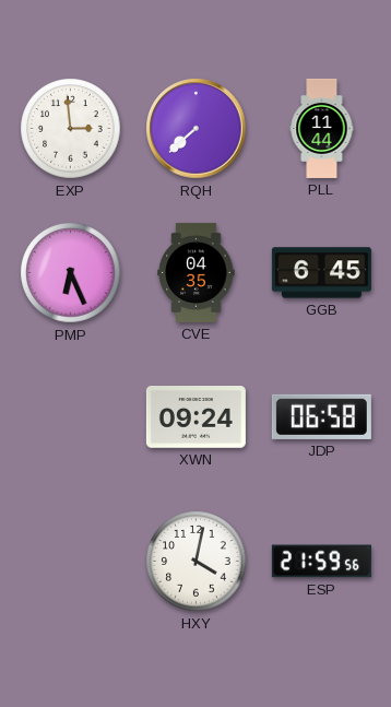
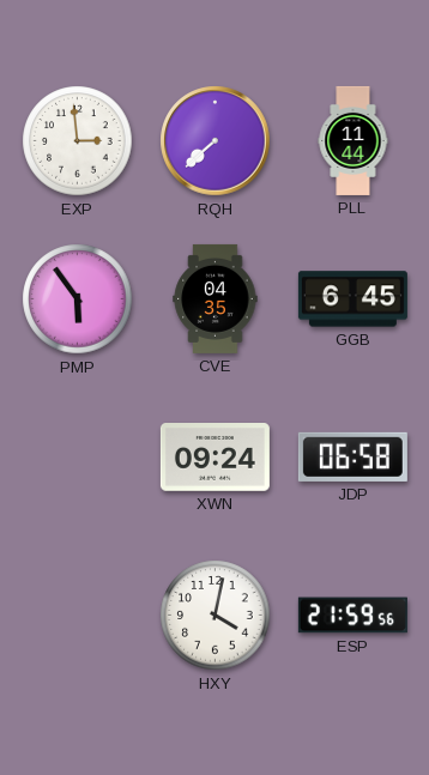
PMP: 6:26 -> 5:54 (78, 299)
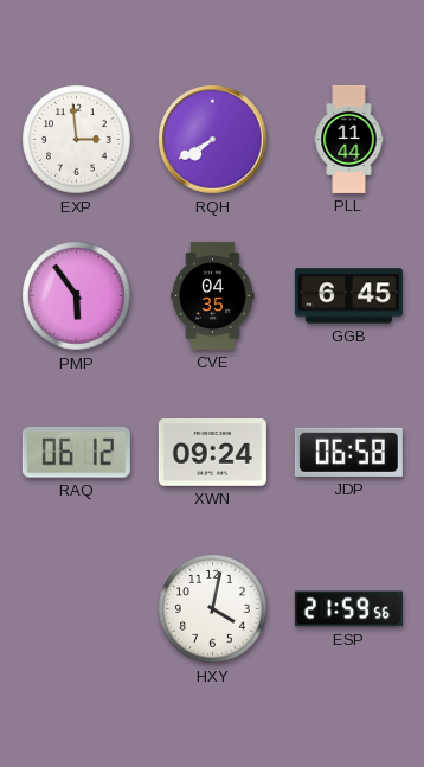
RQH: 7:38 -> 7:40 (213, 140)
RAQ: none -> 06:12 (76, 453)
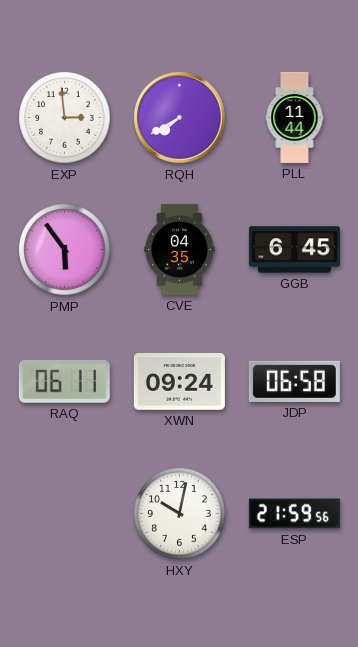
RAQ: 06:12 -> 06:11 (64, 382)
HXY: 4:02 -> 10:02 (180, 514)
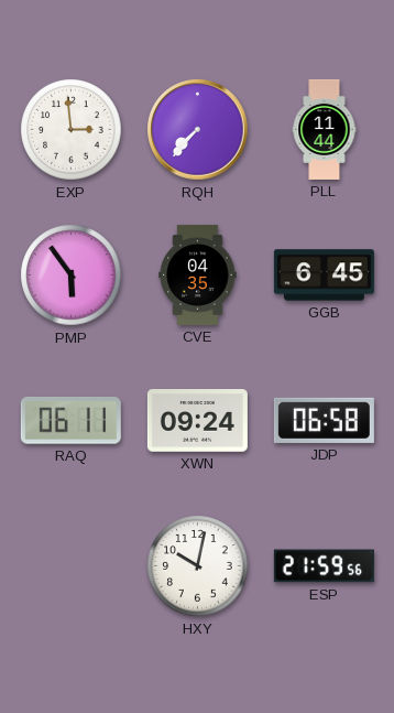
RQH: 7:40 -> 7:37 (198, 130)
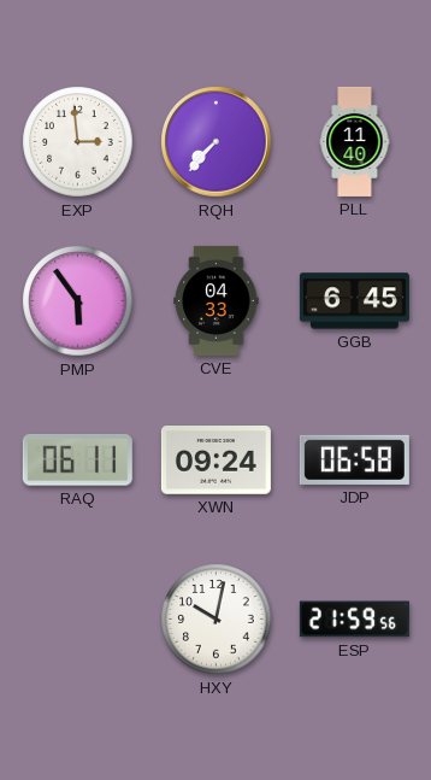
PLL: 11:44 -> 11:40 (355, 141)
CVE: 04:35 -> 04:33 (217, 300)
